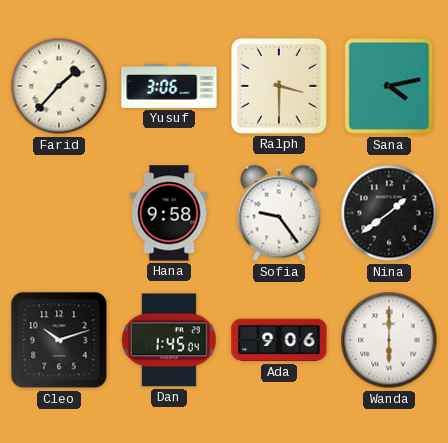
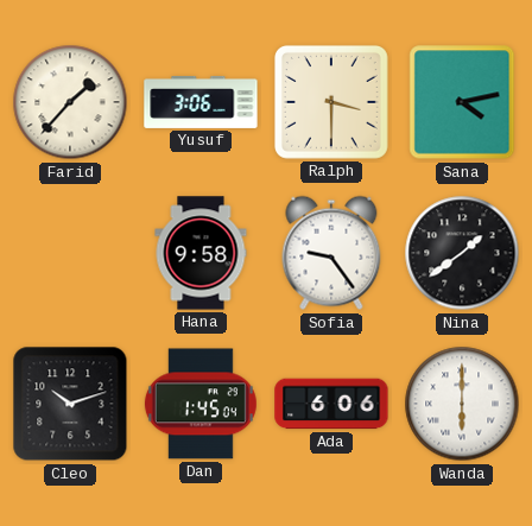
Ada: 9:06 -> 6:06 (331, 404)
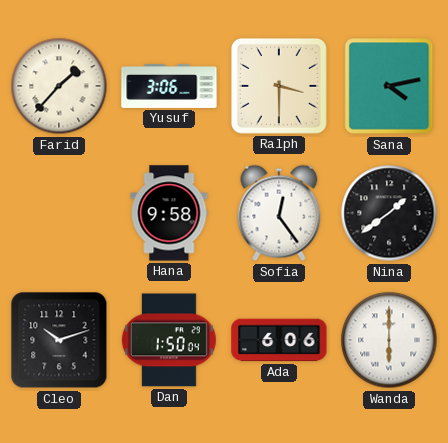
Sofia: 9:24 -> 12:24 (279, 213)
Dan: 1:45 -> 1:50 (169, 340)
